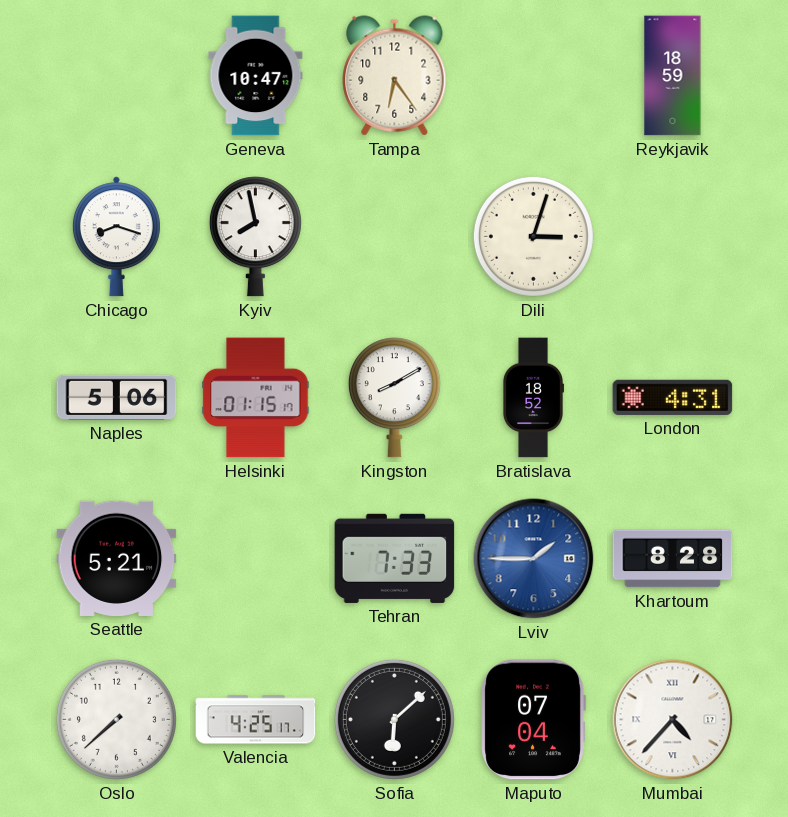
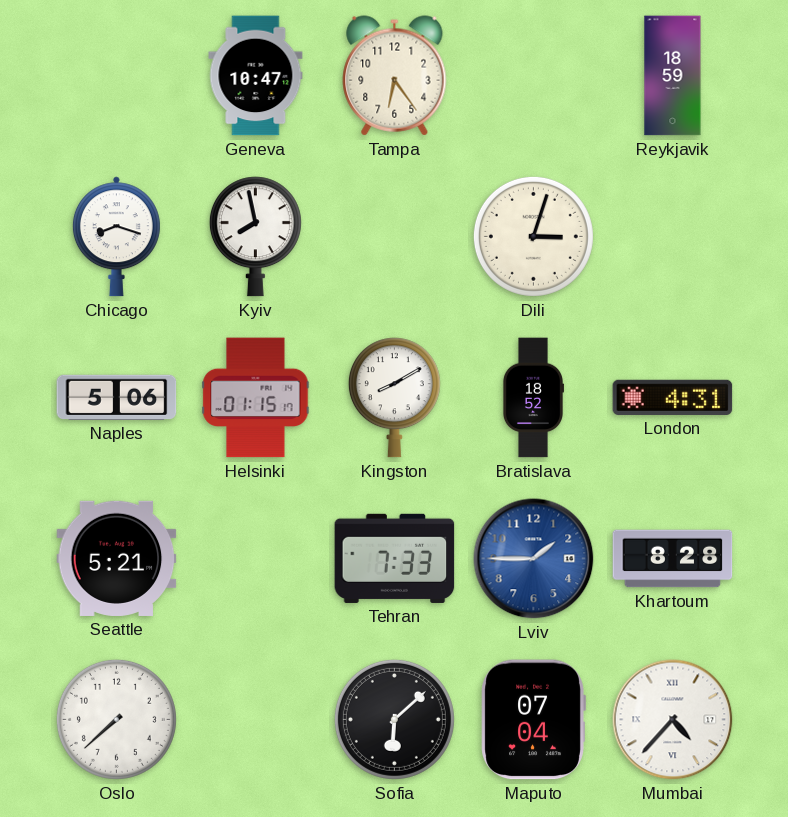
Valencia: 4:25 -> none (256, 720)
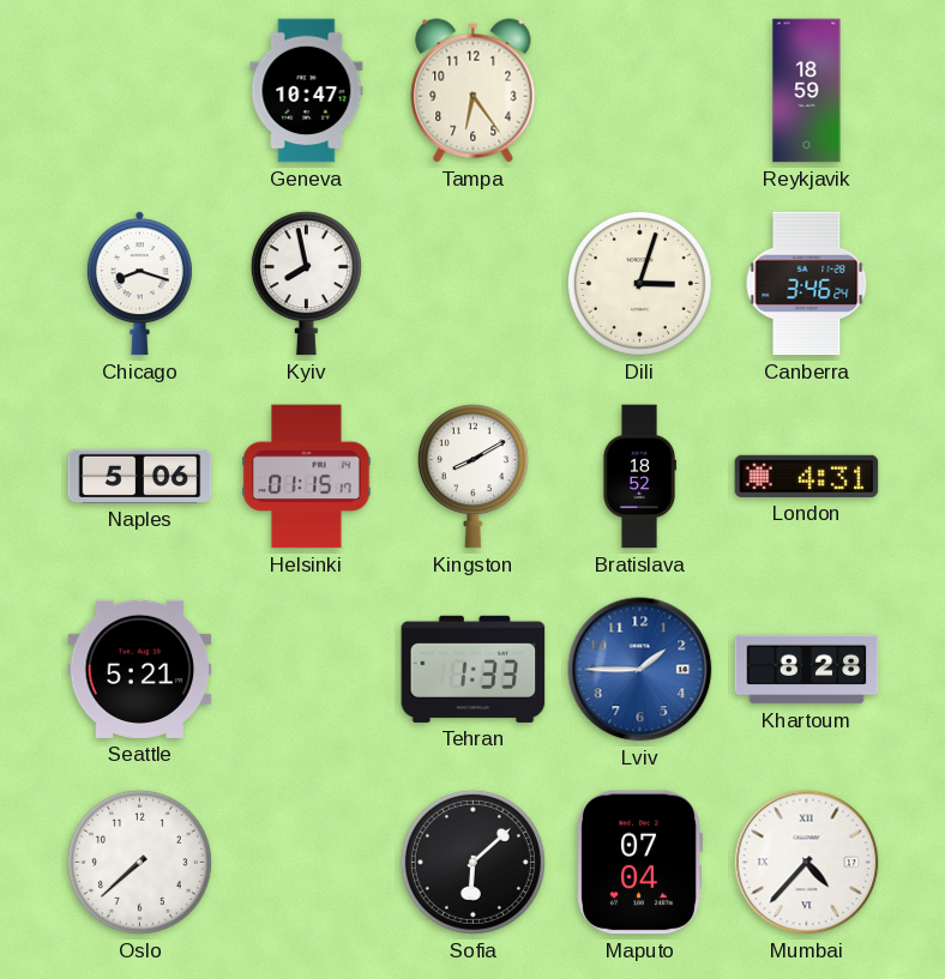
Canberra: none -> 3:46 (807, 284)
Tehran: 7:33 -> 1:33 (474, 669)
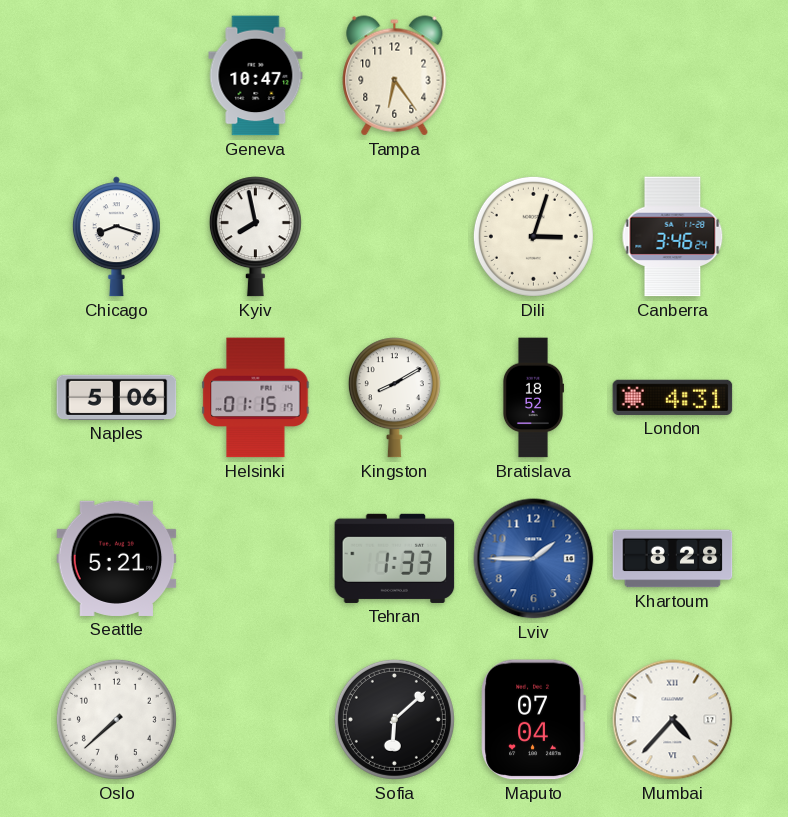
Reykjavik: 18:59 -> none (807, 91)
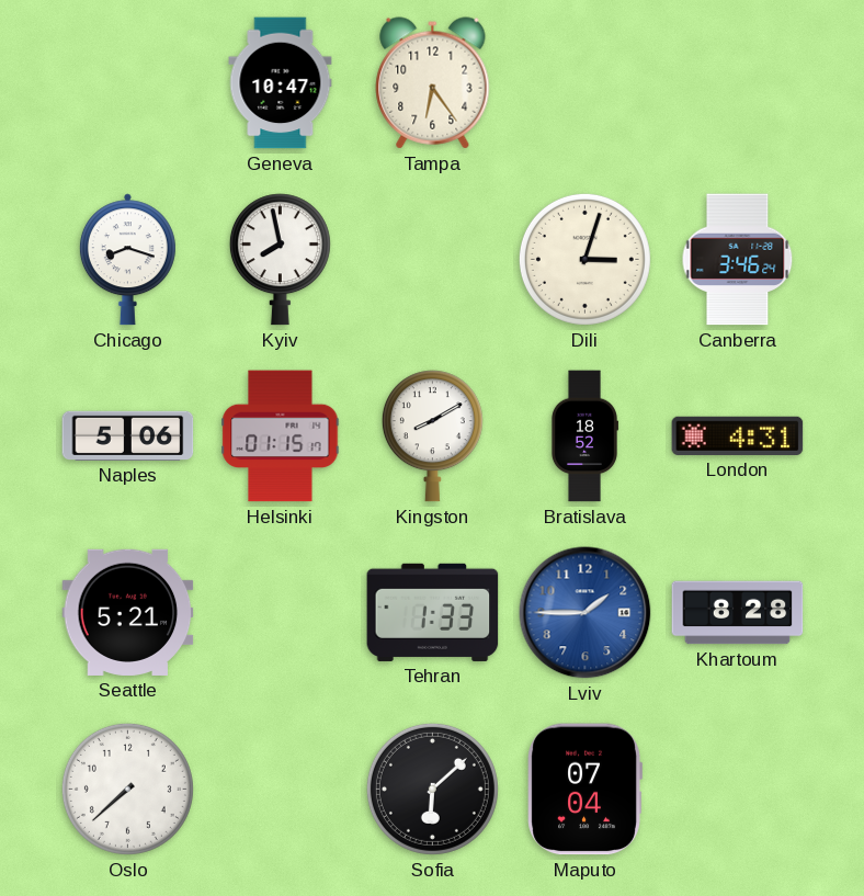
Mumbai: 4:37 -> none (673, 720)
